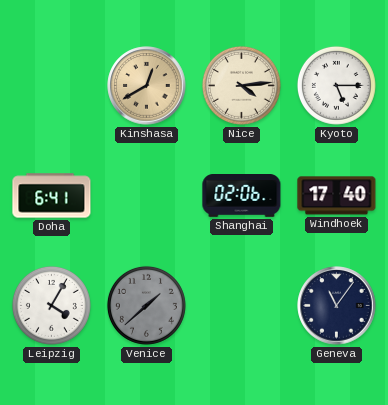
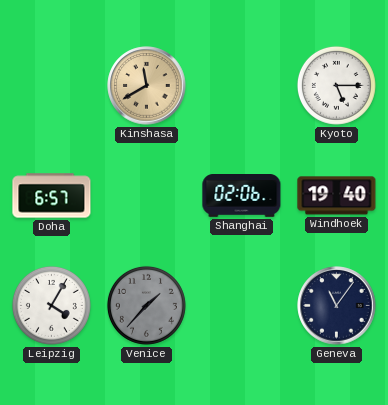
Kinshasa: 12:40 -> 11:40 (147, 86)
Nice: 4:14 -> none (241, 85)
Doha: 6:41 -> 6:57 (52, 196)
Windhoek: 17:40 -> 19:40 (337, 196)
Venice: 1:38 -> 1:37 (146, 305)
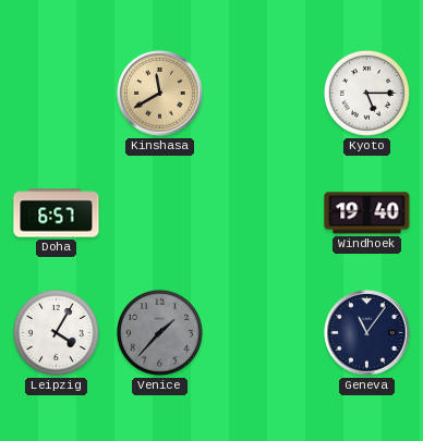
Shanghai: 02:06 -> none (242, 196)
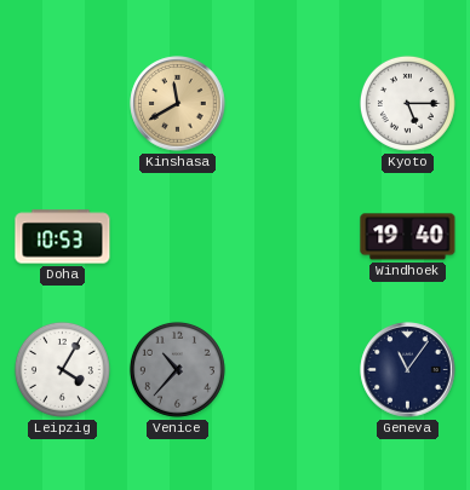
Doha: 6:57 -> 10:53 (63, 237)
Venice: 1:37 -> 10:37 (177, 369)
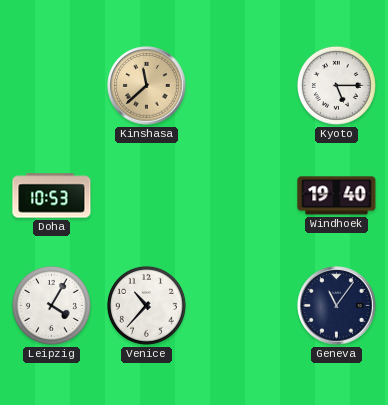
Kinshasa: 11:40 -> 11:38 (147, 86)
Venice dial: grey -> white (146, 305)
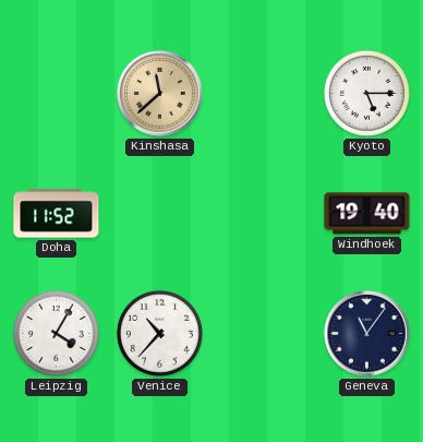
Doha: 10:53 -> 11:52 (57, 214)
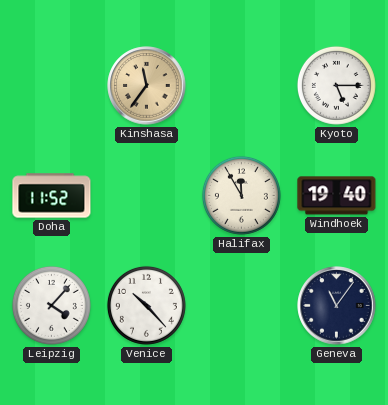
Kinshasa: 11:38 -> 11:36 (147, 86)
Halifax: none -> 11:55 (241, 195)
Leipzig: 4:05 -> 4:07 (51, 305)
Venice: 10:37 -> 10:23 (146, 305)
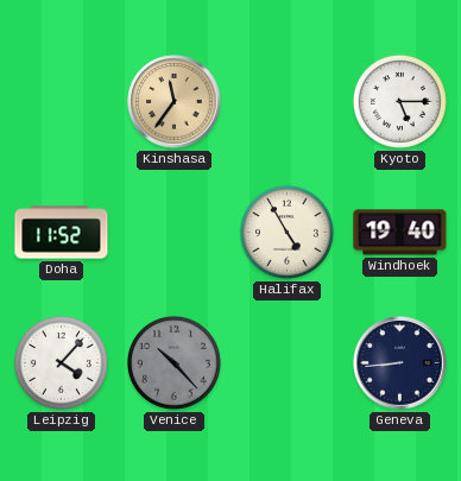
Halifax: 11:55 -> 4:55 (286, 232)
Venice dial: white -> grey (173, 362)
Geneva: 11:06 -> 8:44 (400, 363)
